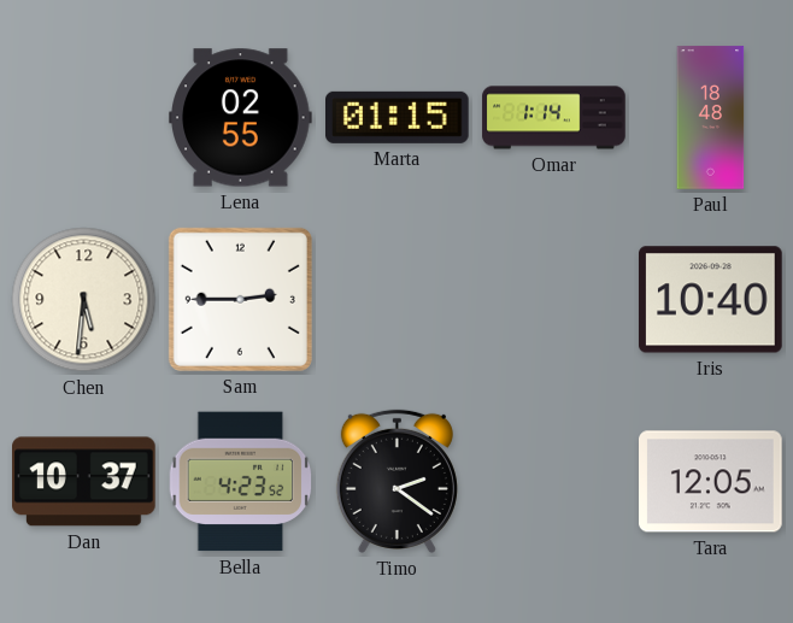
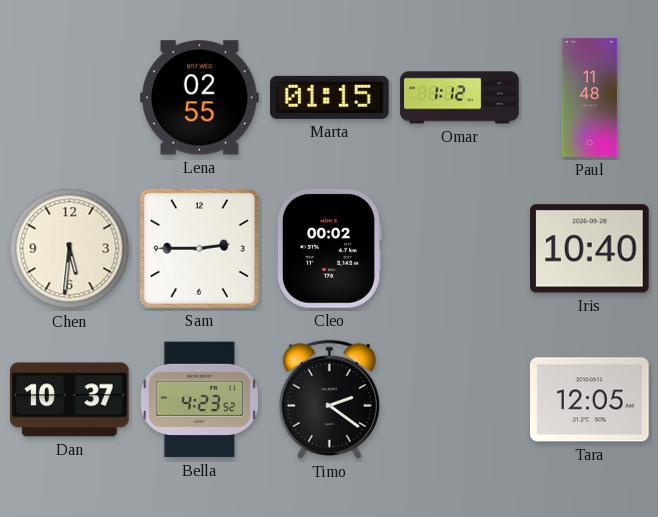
Omar: 1:14 -> 1:12 (460, 98)
Paul: 18:48 -> 11:48 (590, 98)
Cleo: none -> 00:02 (330, 249)
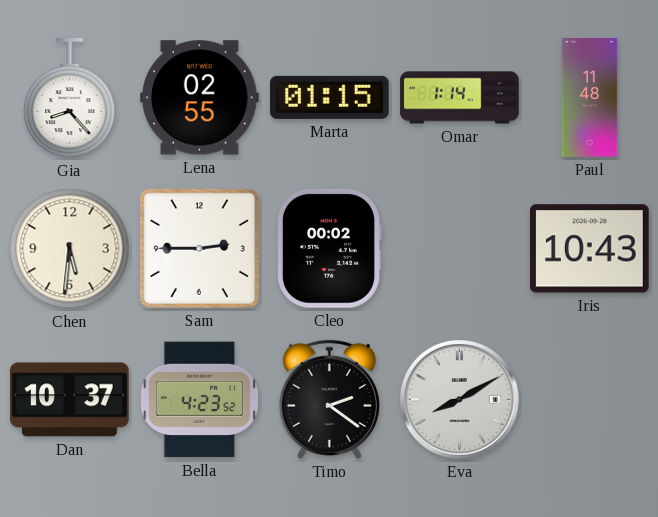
Gia: none -> 8:23 (70, 98)
Omar: 1:12 -> 1:14 (460, 98)
Iris: 10:40 -> 10:43 (590, 249)
Eva: none -> 8:10 (460, 400)
Tara: 12:05 -> none (590, 400)
